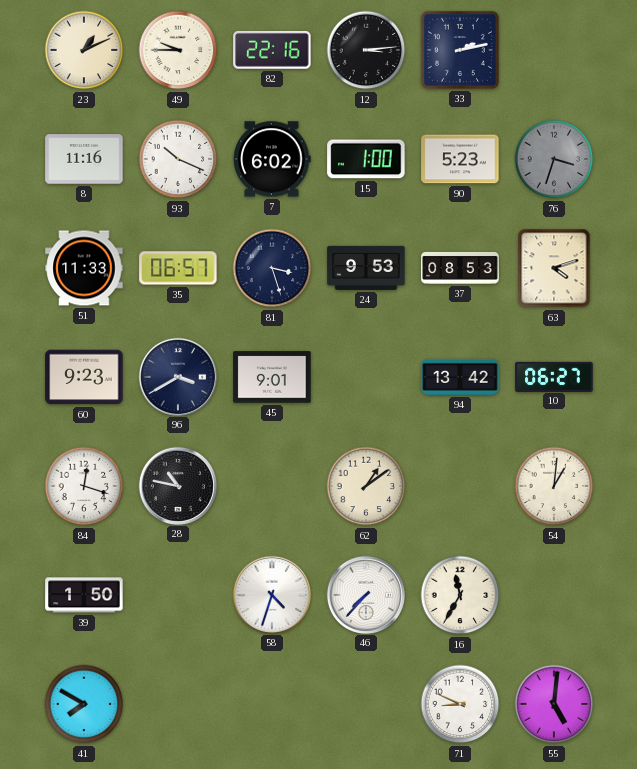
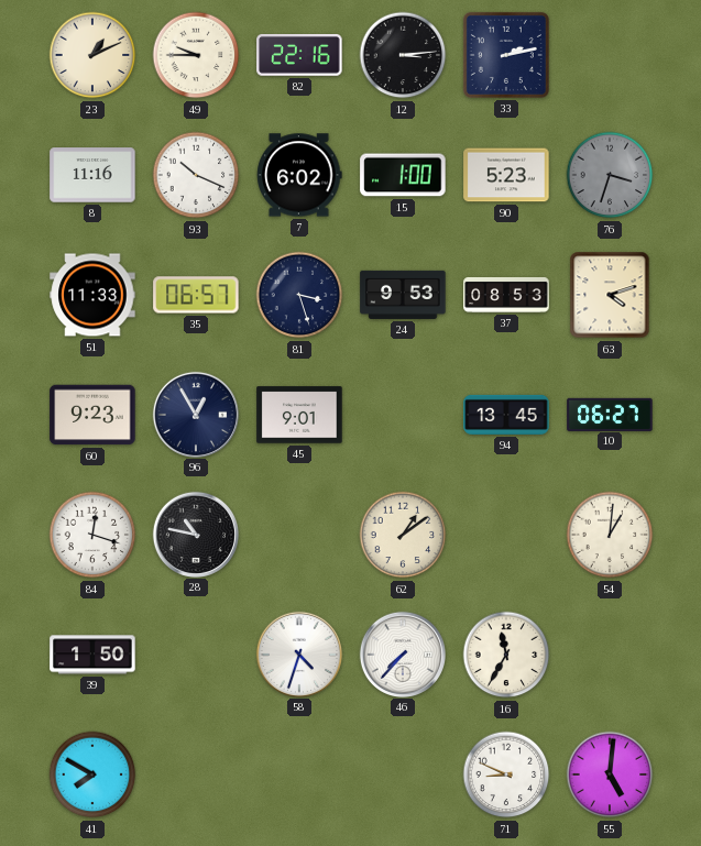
96: 3:40 -> 12:55 (195, 414)
94: 13:42 -> 13:45 (506, 415)
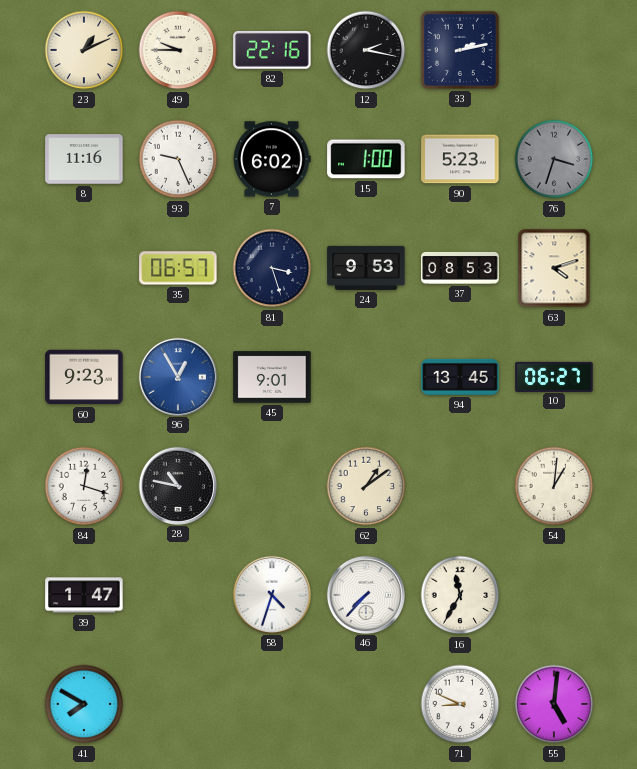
12: 3:14 -> 2:17 (366, 50)
93: 10:19 -> 9:26 (178, 159)
51: 11:33 -> none (92, 295)
96 dial: navy -> blue (177, 376)
39: 1:50 -> 1:47 (84, 595)
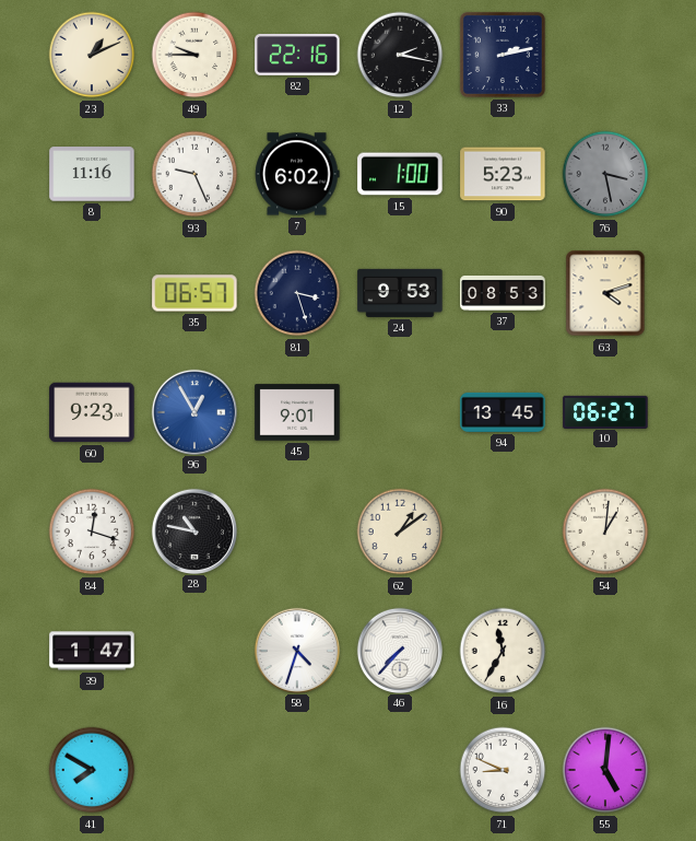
76: 3:33 -> 3:28 (605, 174)
